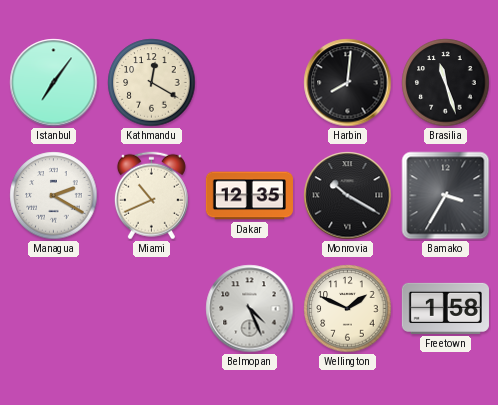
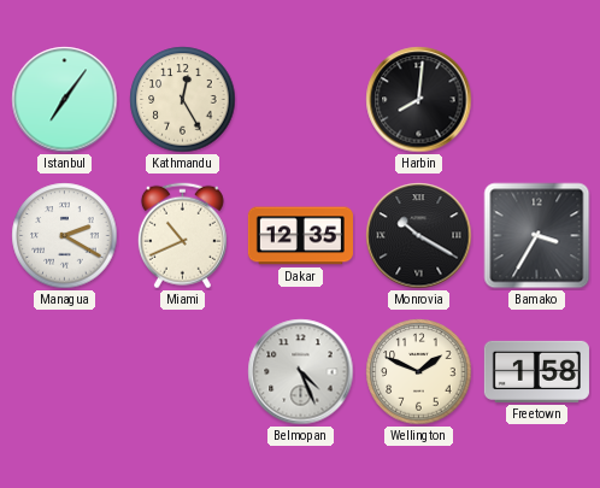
Kathmandu: 12:20 -> 12:25 (183, 100)
Brasilia: 11:27 -> none (446, 83)
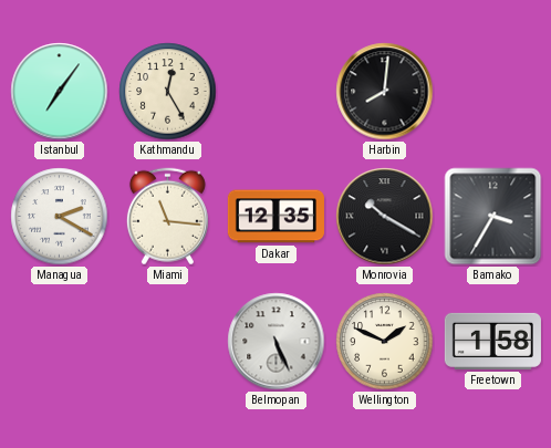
Miami: 10:41 -> 11:16 (167, 217)
Belmopan: 4:26 -> 5:26 (277, 342)
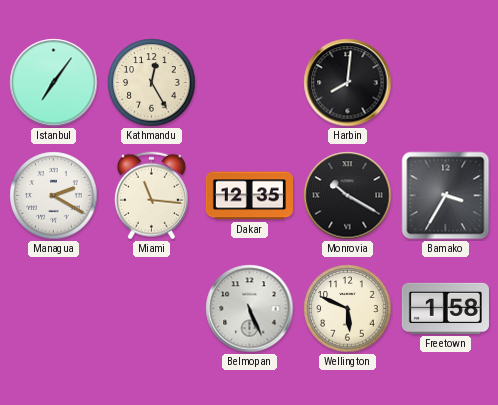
Wellington: 1:49 -> 5:49 (348, 309)
